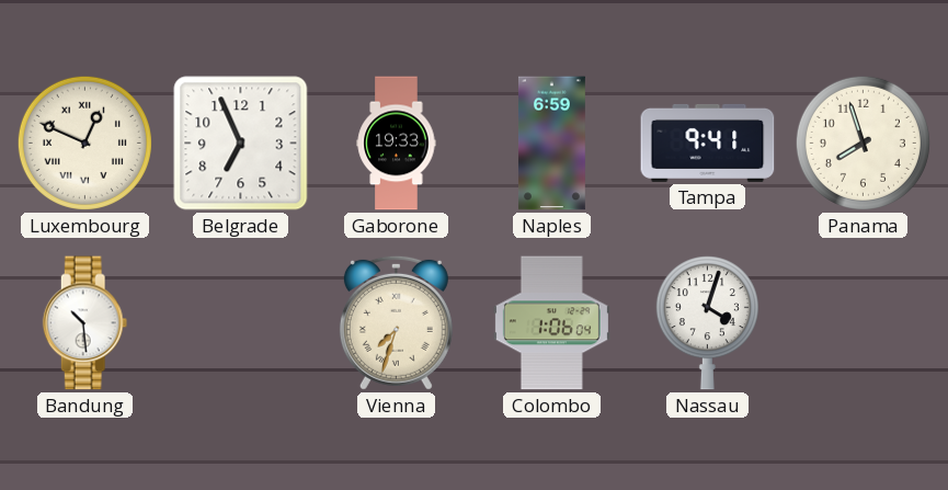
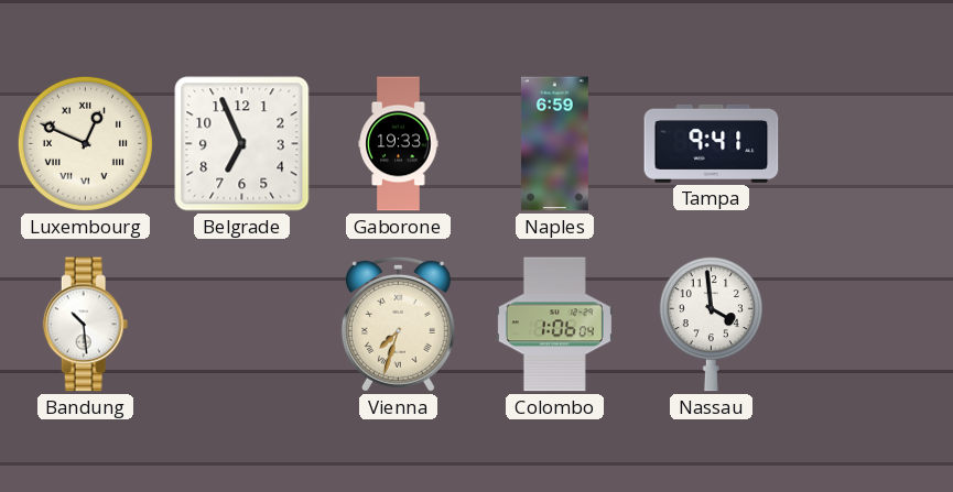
Panama: 7:57 -> none (863, 143)
Nassau: 4:03 -> 3:59 (711, 325)
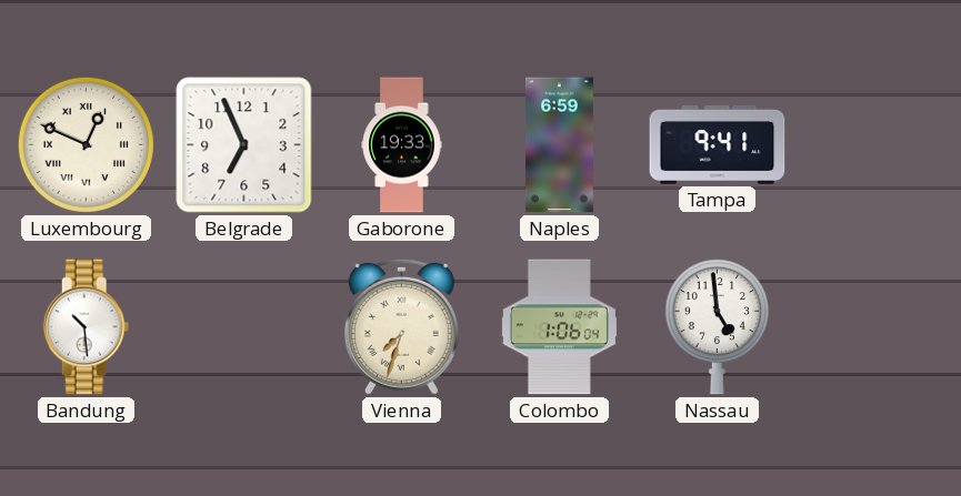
Nassau: 3:59 -> 4:59 (717, 327)
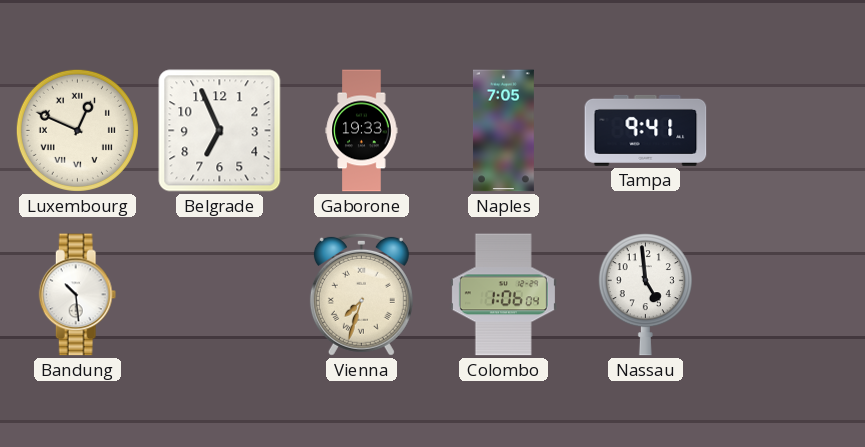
Naples: 6:59 -> 7:05 (503, 131)
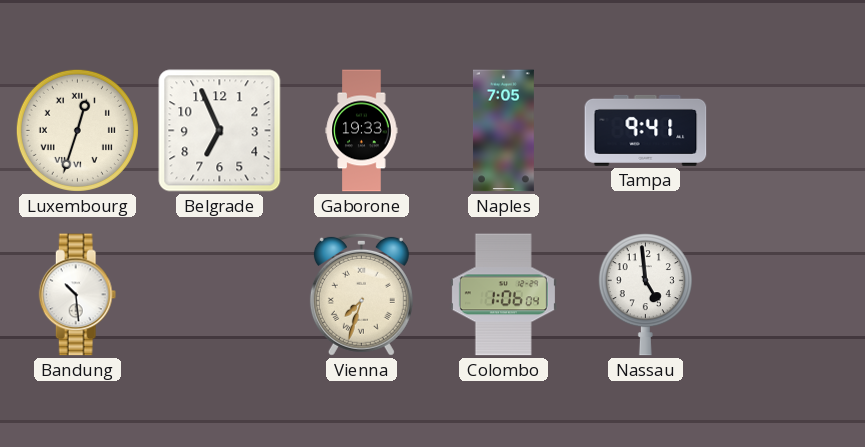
Luxembourg: 12:49 -> 12:33 (77, 130)
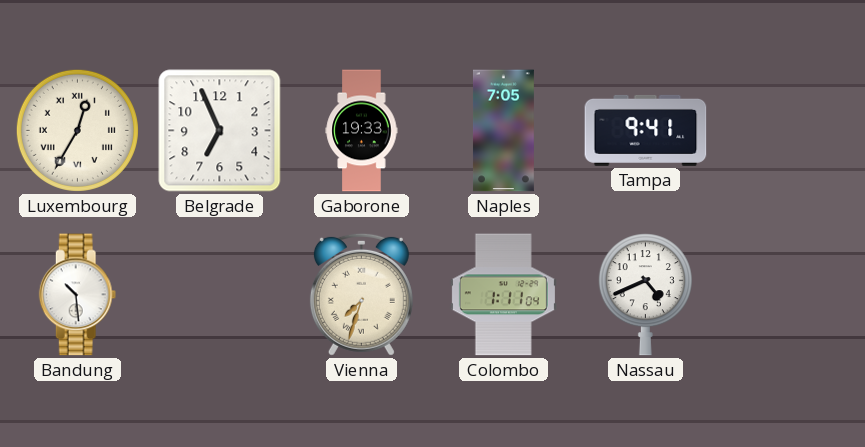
Luxembourg: 12:33 -> 12:35 (77, 130)
Colombo: 1:06 -> 1:11 (503, 295)
Nassau: 4:59 -> 4:41 (645, 295)
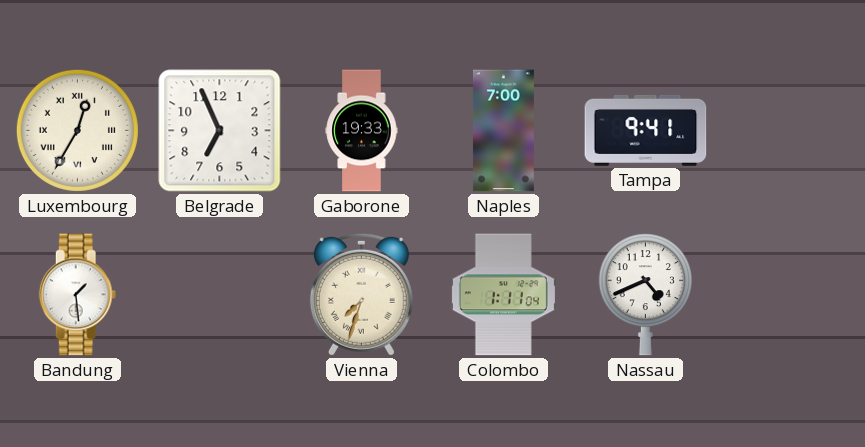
Naples: 7:05 -> 7:00 (503, 131)
Bandung: 10:29 -> 1:29 (78, 295)
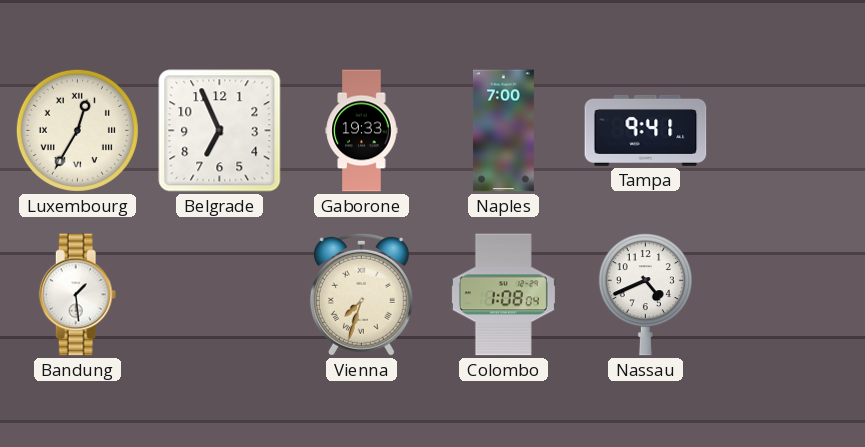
Colombo: 1:11 -> 1:08 (503, 295)
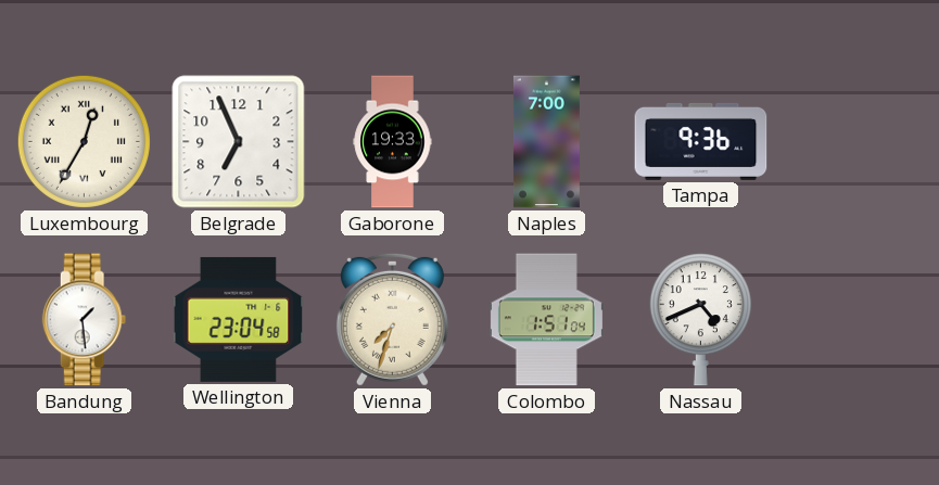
Tampa: 9:41 -> 9:36 (701, 141)
Wellington: none -> 23:04 (239, 319)
Colombo: 1:08 -> 1:51 (546, 320)
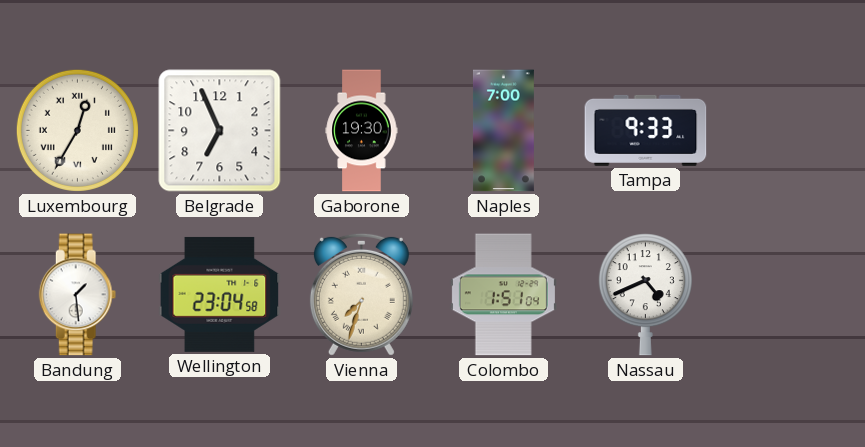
Gaborone: 19:33 -> 19:30 (362, 131)
Tampa: 9:36 -> 9:33 (646, 130)
